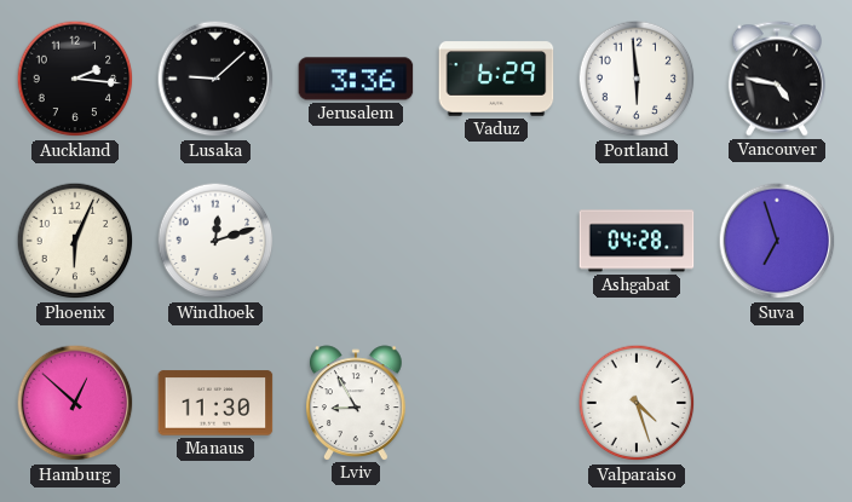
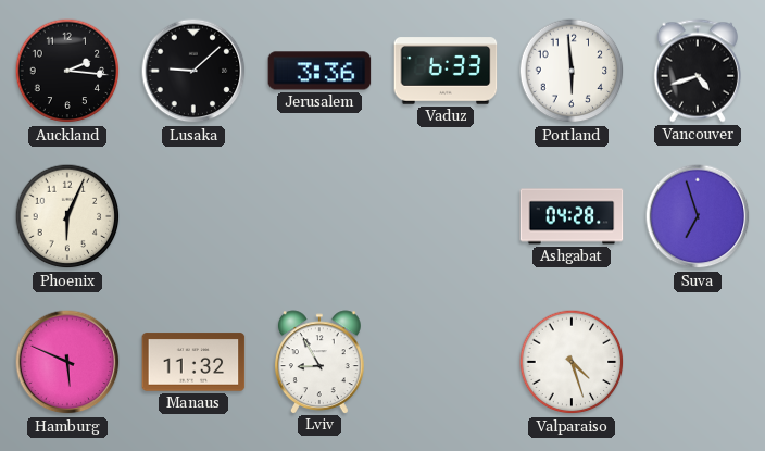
Vaduz: 6:29 -> 6:33 (446, 71)
Vancouver: 4:47 -> 4:42 (697, 71)
Windhoek: 12:12 -> none (215, 241)
Hamburg: 12:52 -> 5:49 (67, 362)
Manaus: 11:30 -> 11:32 (193, 362)
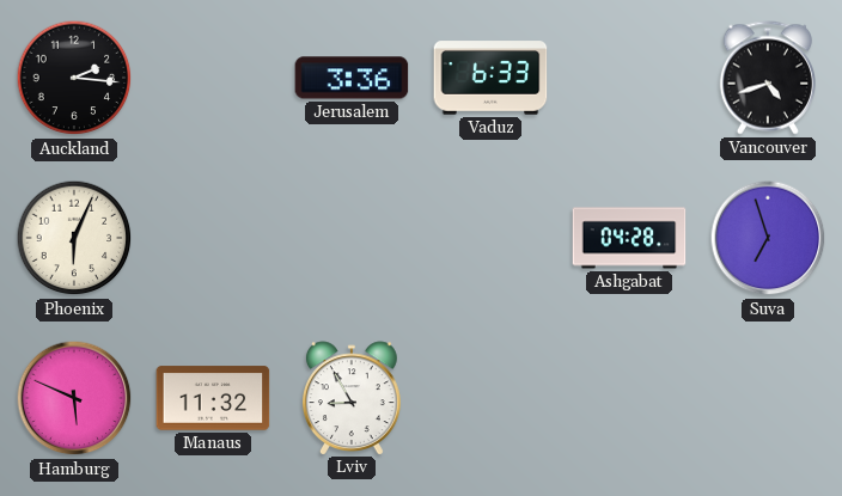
Lusaka: 9:08 -> none (193, 71)
Portland: 5:59 -> none (572, 71)
Valparaiso: 4:27 -> none (572, 362)
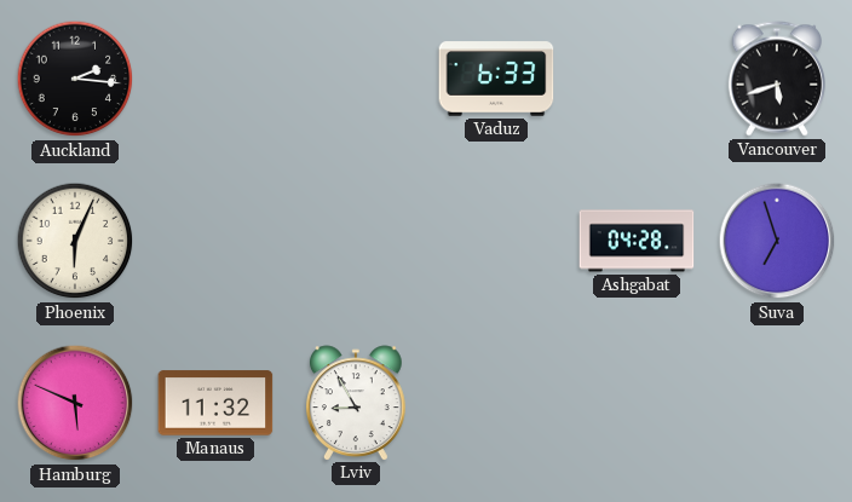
Jerusalem: 3:36 -> none (352, 78)
Vancouver: 4:42 -> 5:42 (776, 79)
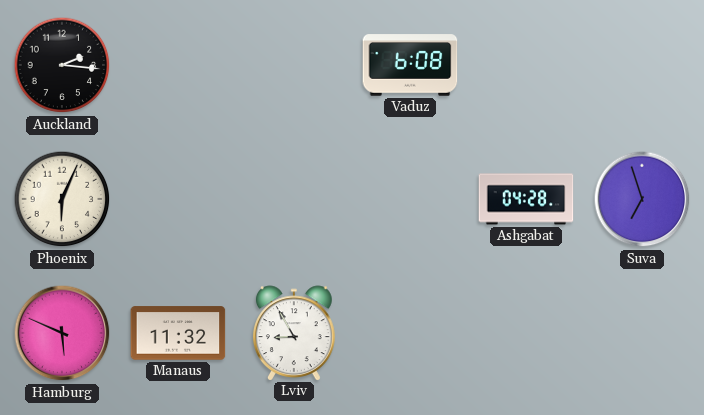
Vaduz: 6:33 -> 6:08 (410, 65)
Vancouver: 5:42 -> none (776, 79)
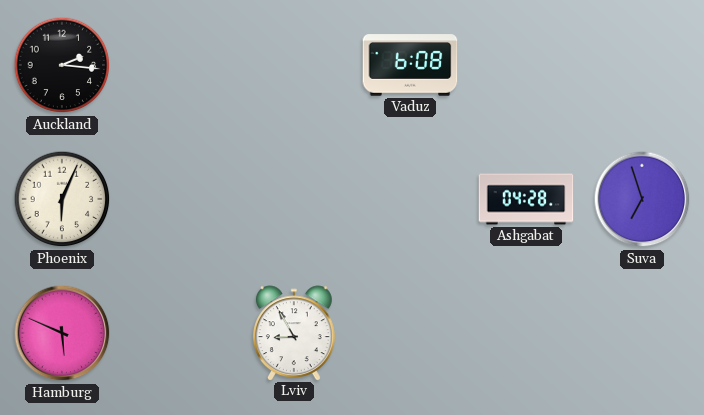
Manaus: 11:32 -> none (178, 333)
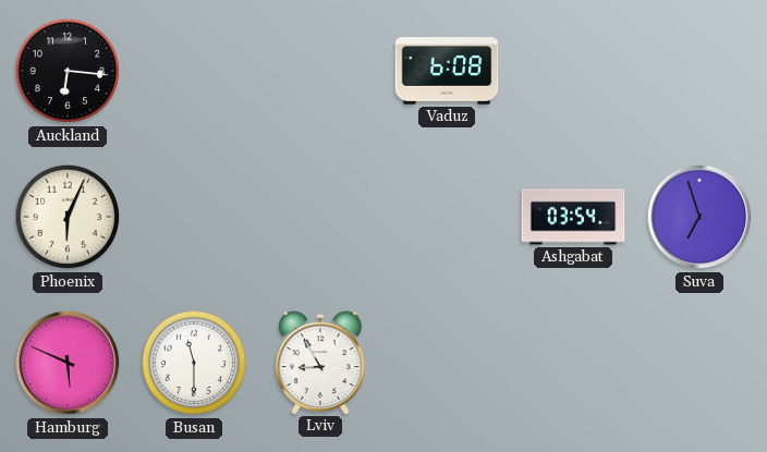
Auckland: 2:16 -> 6:16 (68, 71)
Ashgabat: 04:28 -> 03:54 (573, 217)
Busan: none -> 11:30 (194, 363)
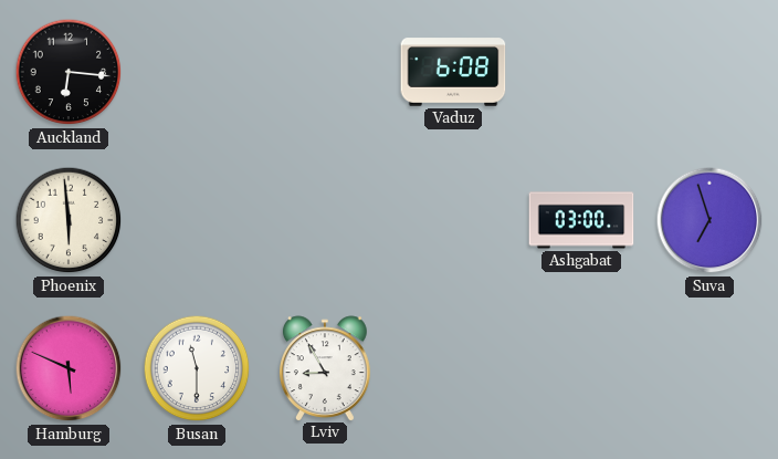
Phoenix: 6:04 -> 5:59 (69, 220)
Ashgabat: 03:54 -> 03:00 (581, 220)
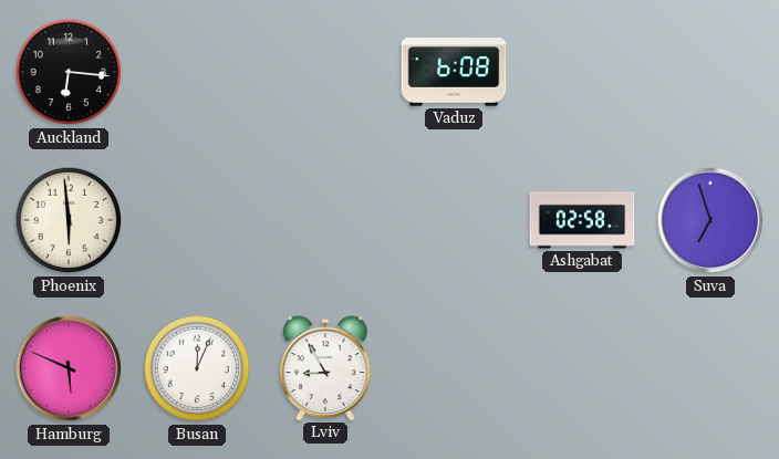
Ashgabat: 03:00 -> 02:58 (582, 220)
Busan: 11:30 -> 12:04 (197, 368)
